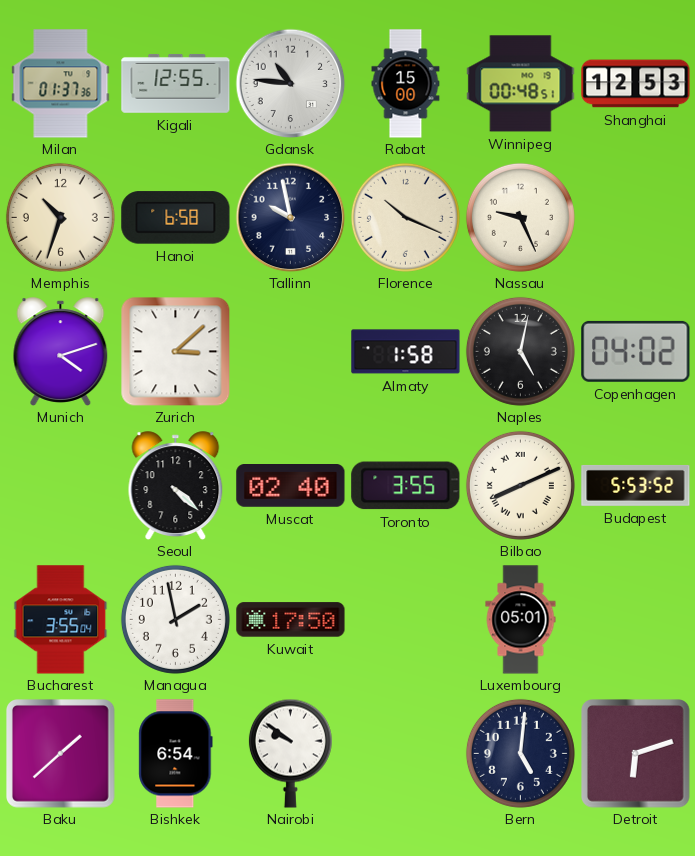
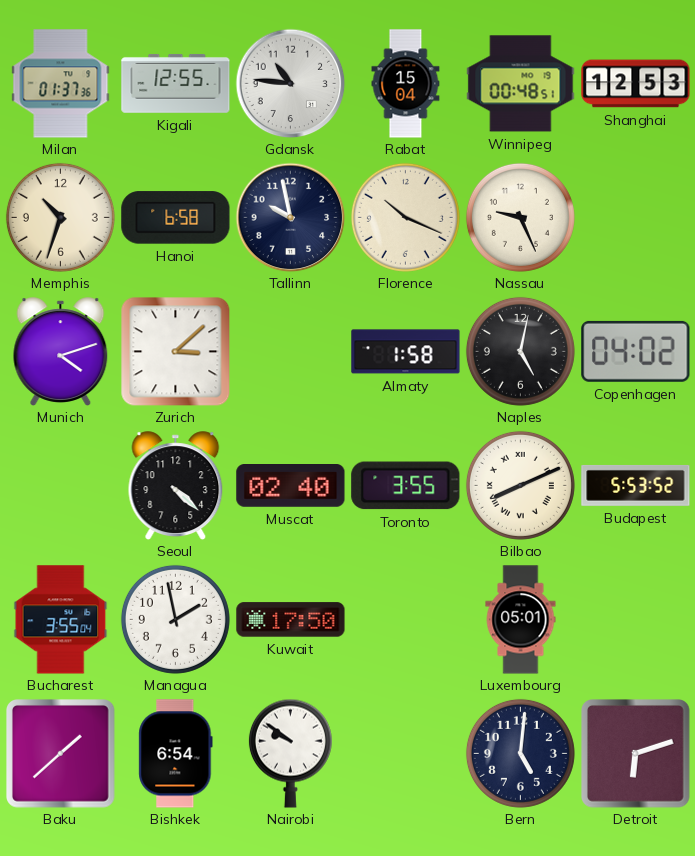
Rabat: 15:00 -> 15:04 (406, 84)
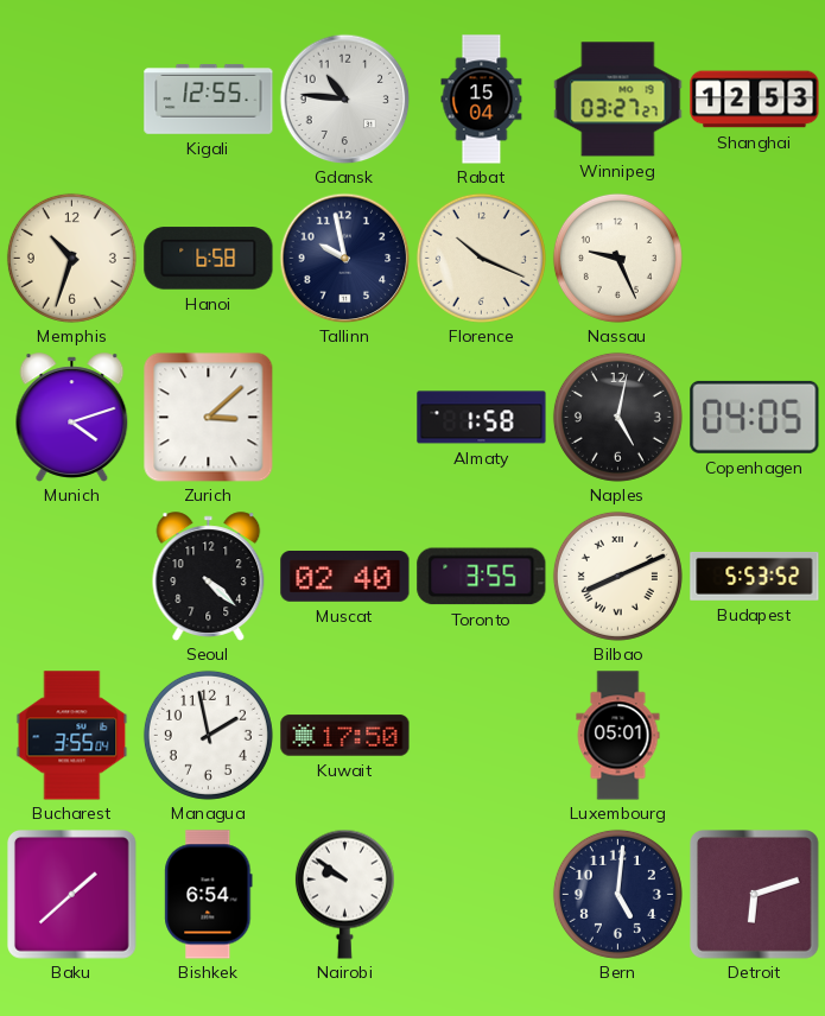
Milan: 01:37 -> none (61, 84)
Winnipeg: 00:48 -> 03:27 (618, 100)
Copenhagen: 04:02 -> 04:05 (755, 417)
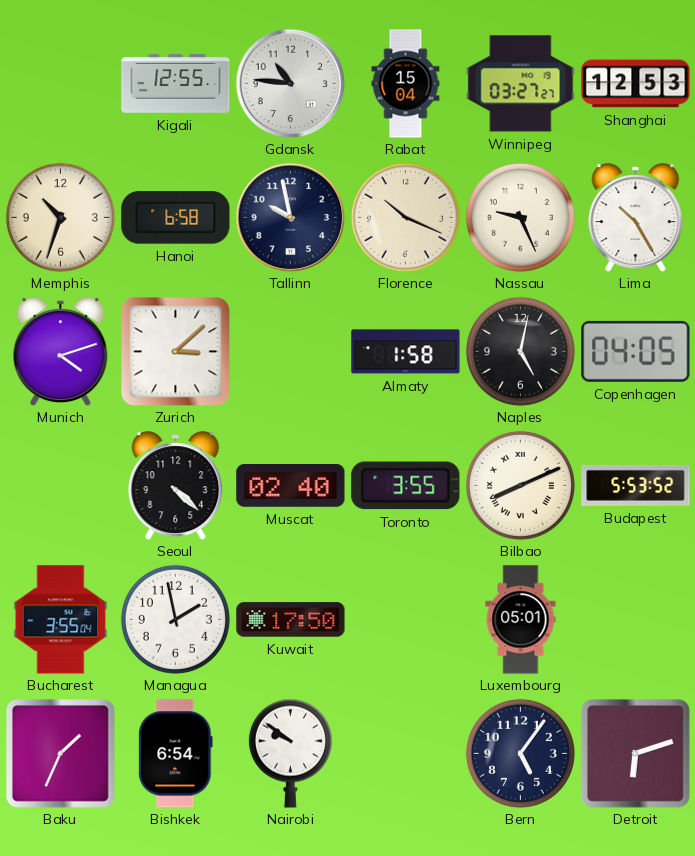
Lima: none -> 10:25 (636, 218)
Baku: 1:38 -> 1:34 (61, 754)
Bern: 5:01 -> 5:06 (520, 753)
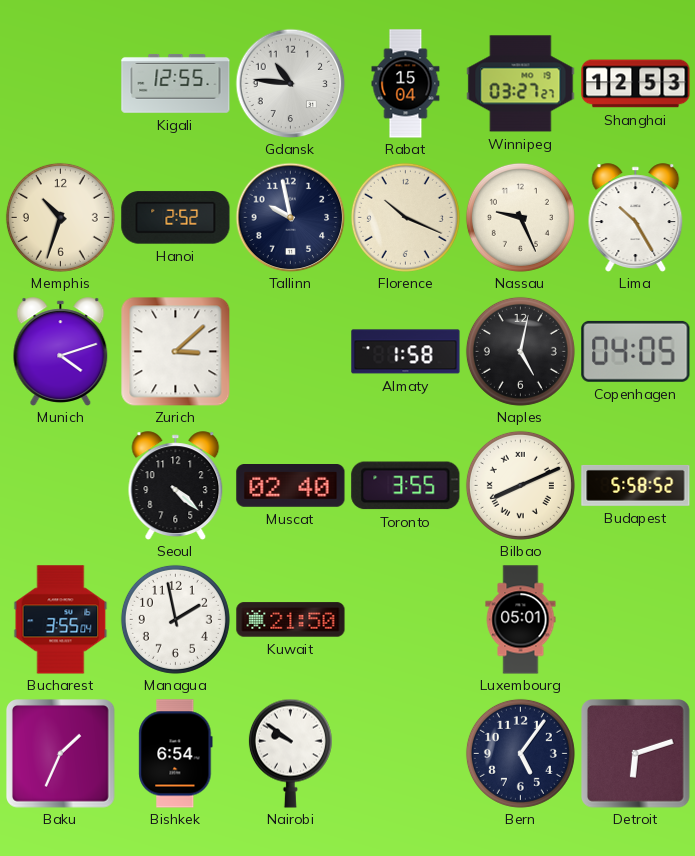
Hanoi: 6:58 -> 2:52 (176, 218)
Budapest: 5:53 -> 5:58 (636, 485)
Kuwait: 17:50 -> 21:50 (291, 620)
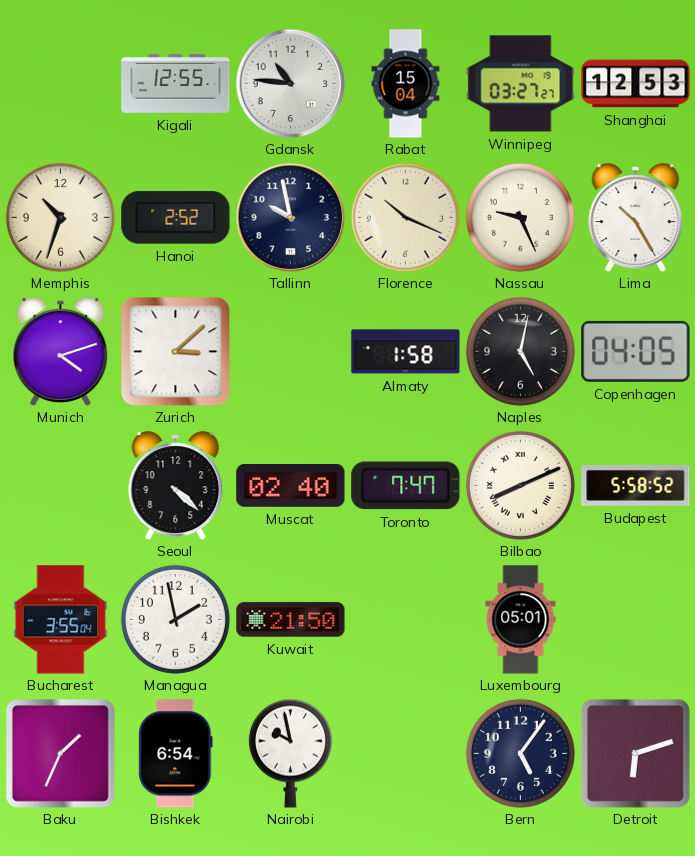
Toronto: 3:55 -> 7:47 (406, 486)
Nairobi: 9:51 -> 9:58 (290, 753)
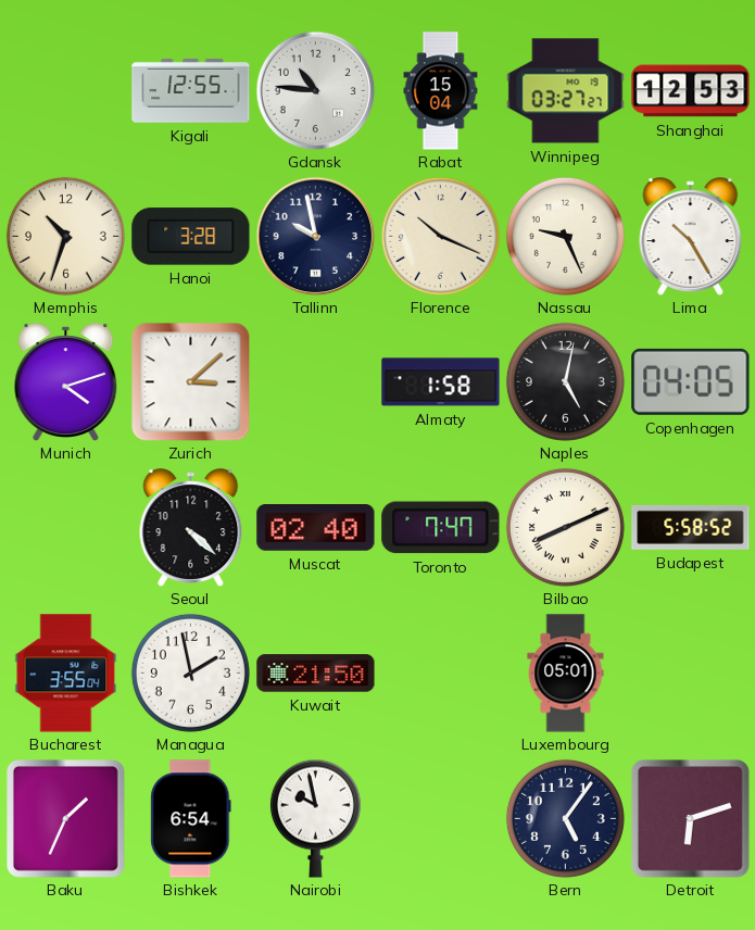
Hanoi: 2:52 -> 3:28 (191, 237)
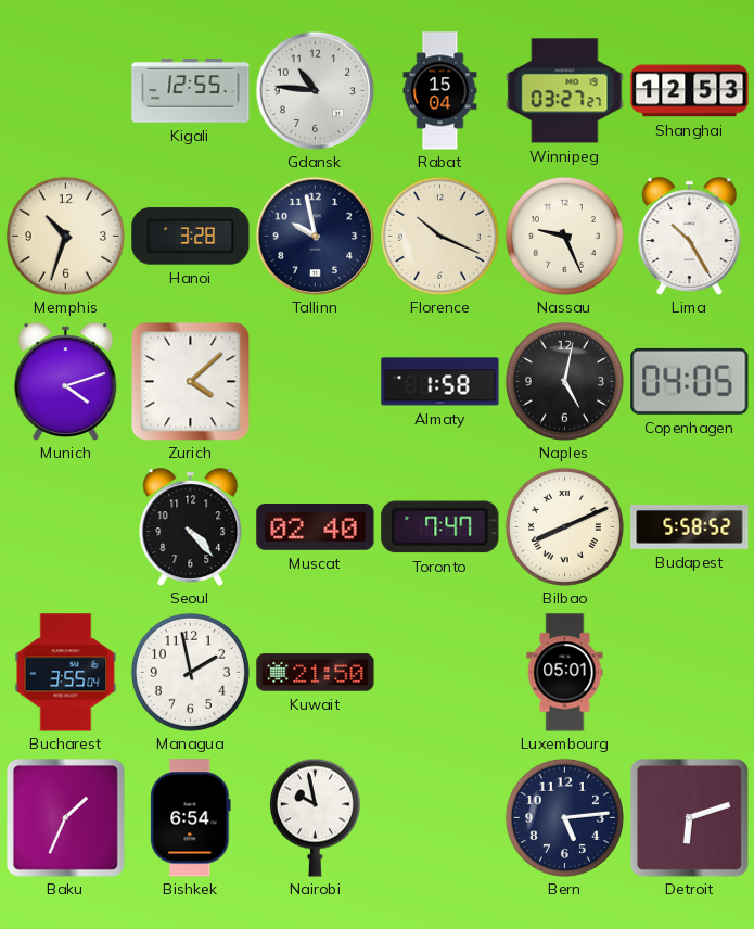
Zurich: 3:08 -> 4:08 (190, 381)
Seoul: 4:22 -> 4:23 (191, 527)
Bern: 5:06 -> 5:14 (564, 817)
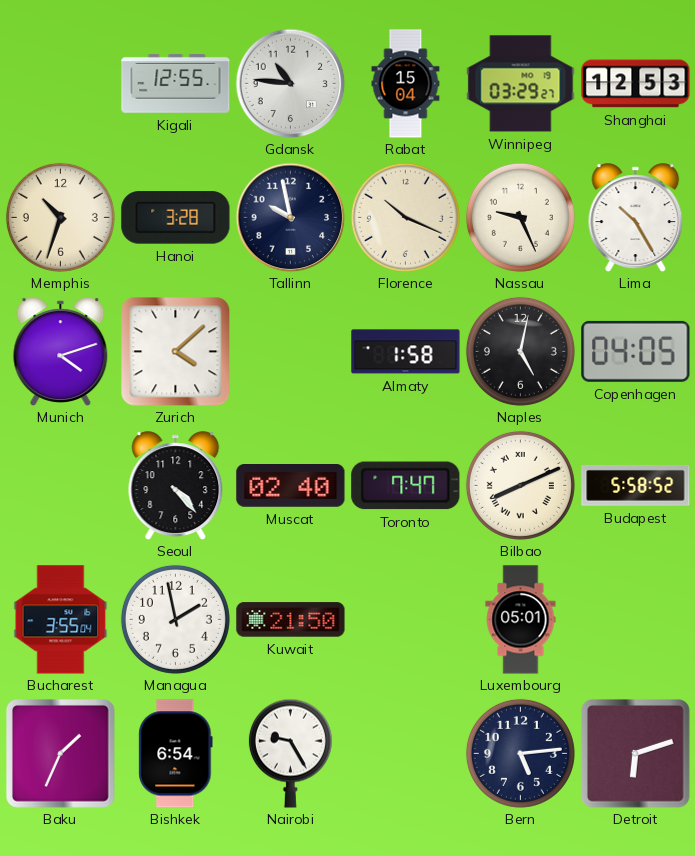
Winnipeg: 03:27 -> 03:29 (521, 84)
Nairobi: 9:58 -> 9:25 (290, 753)
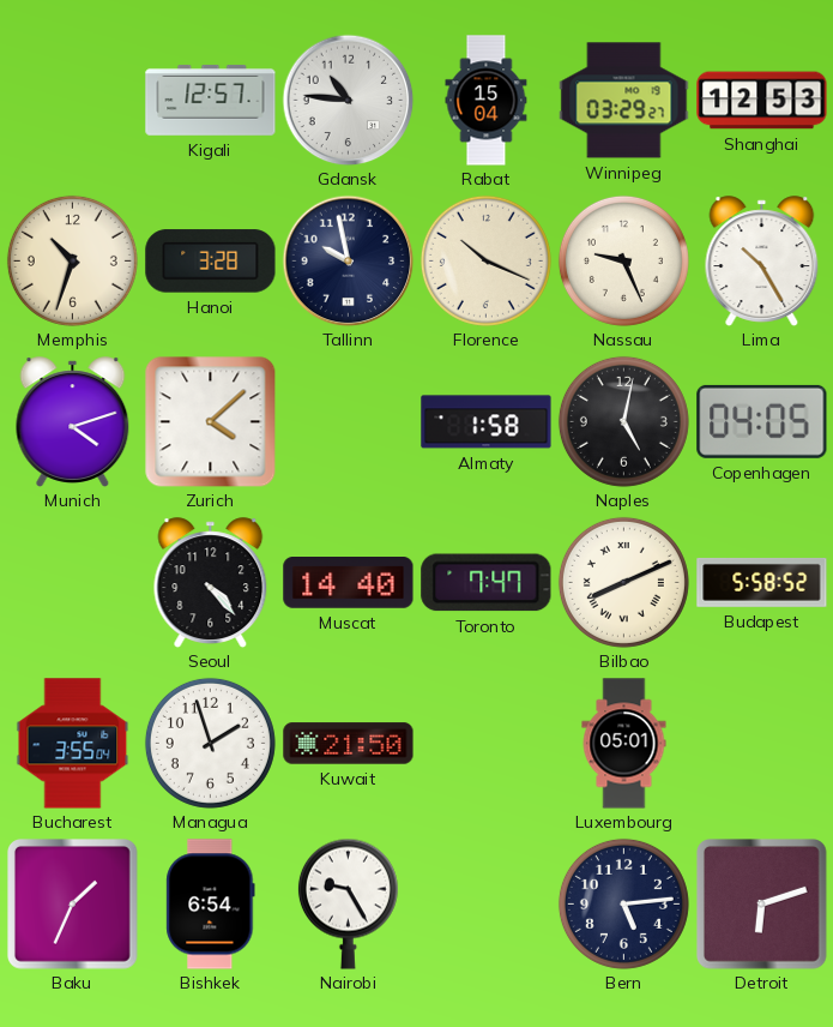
Kigali: 12:55 -> 12:57 (211, 100)
Muscat: 02:40 -> 14:40 (349, 583)
Managua: 1:58 -> 1:57 (210, 743)
